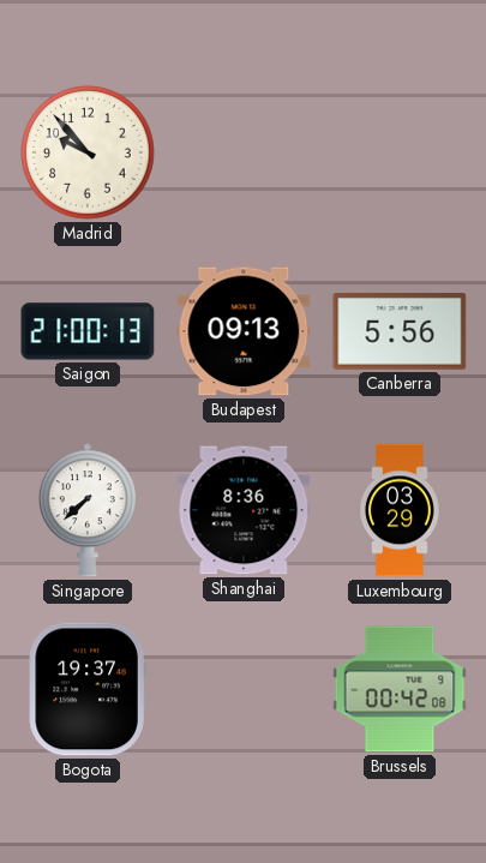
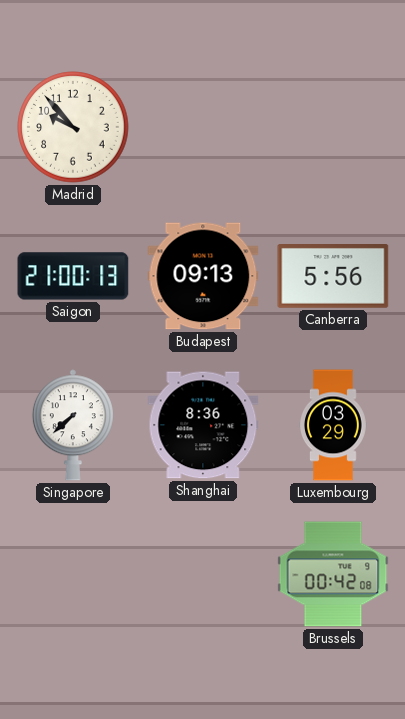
Bogota: 19:37 -> none (88, 689)
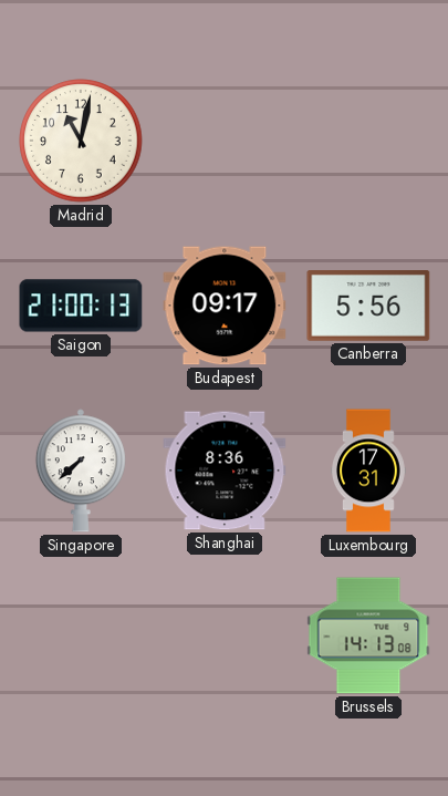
Madrid: 9:53 -> 11:02 (81, 141)
Budapest: 09:13 -> 09:17 (225, 306)
Luxembourg: 03:29 -> 17:31 (369, 471)
Brussels: 00:42 -> 14:13 (368, 635)
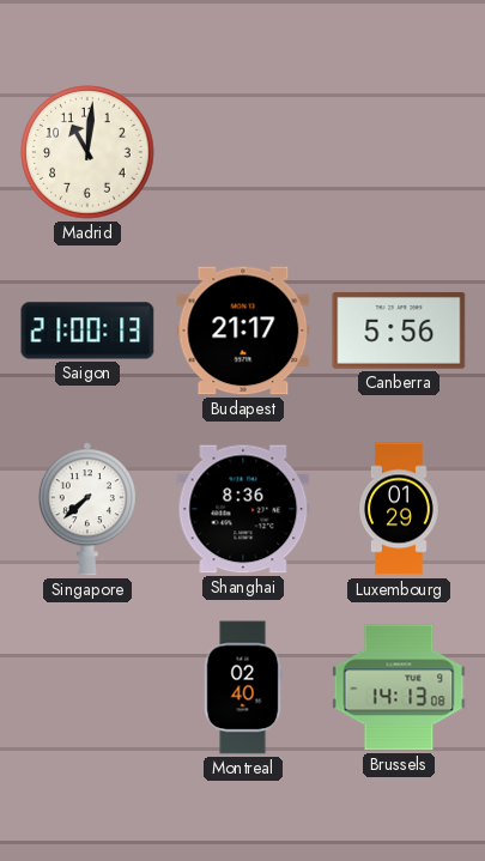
Madrid: 11:02 -> 11:01 (87, 152)
Budapest: 09:17 -> 21:17 (243, 331)
Luxembourg: 17:31 -> 01:29 (400, 509)
Montreal: none -> 02:40 (243, 687)
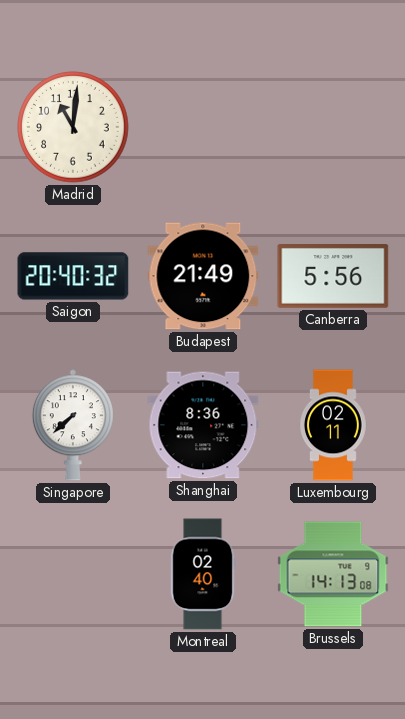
Saigon: 21:00 -> 20:40 (73, 276)
Budapest: 21:17 -> 21:49 (203, 276)
Luxembourg: 01:29 -> 02:11 (334, 425)
